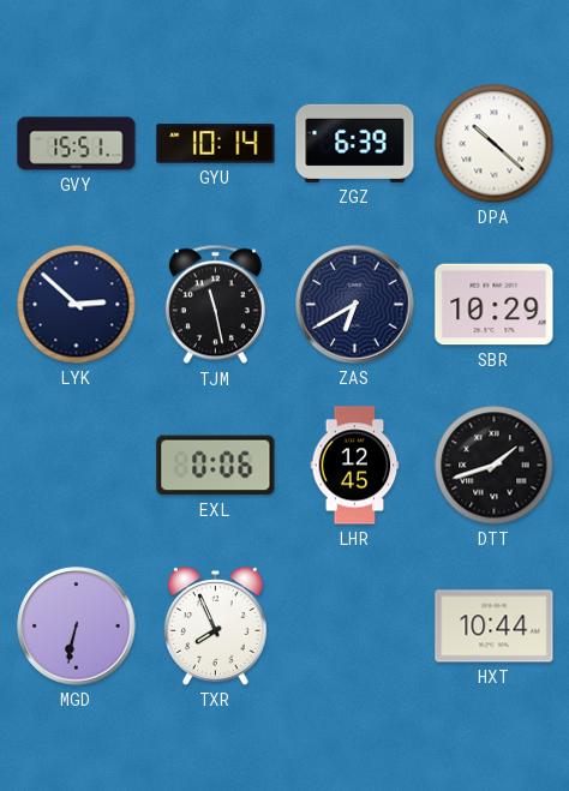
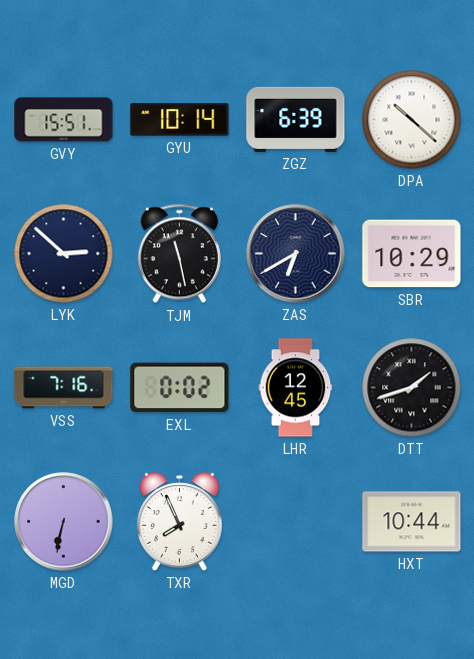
VSS: none -> 7:16 (64, 388)
EXL: 0:06 -> 0:02 (180, 388)
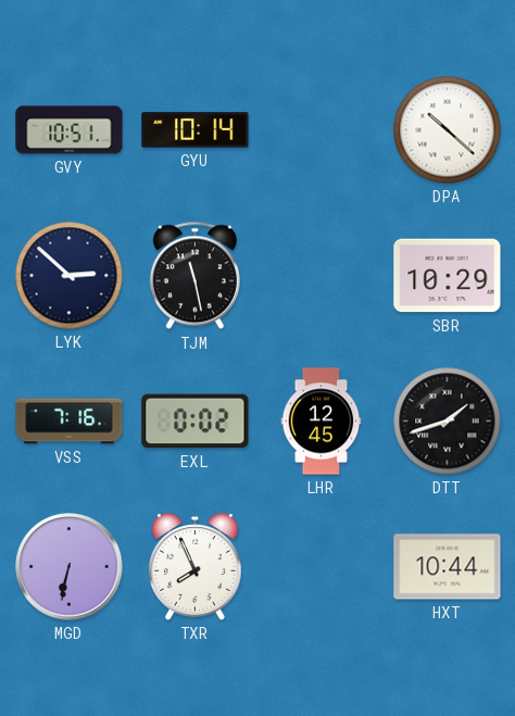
GVY: 15:51 -> 10:51 (70, 130)
ZGZ: 6:39 -> none (296, 119)
ZAS: 6:40 -> none (296, 254)
